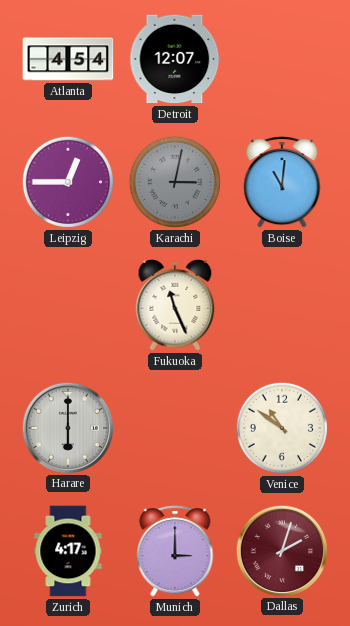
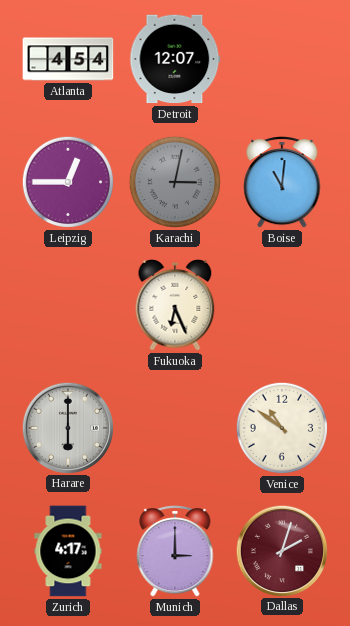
Fukuoka: 11:26 -> 6:26 (175, 305)
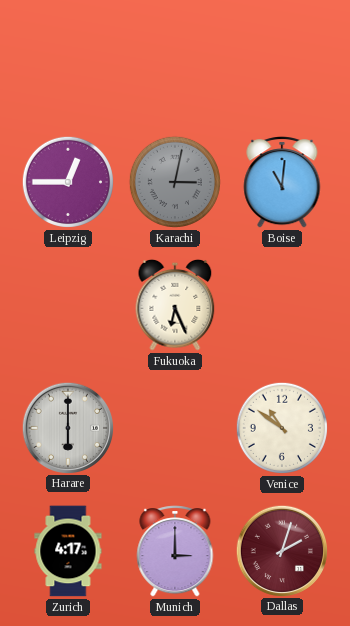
Atlanta: 4:54 -> none (68, 59)
Detroit: 12:07 -> none (175, 59)
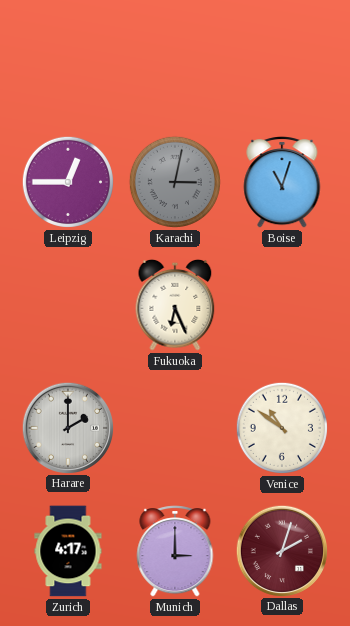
Boise: 11:01 -> 11:03 (282, 182)
Harare: 6:00 -> 2:00 (67, 427)
